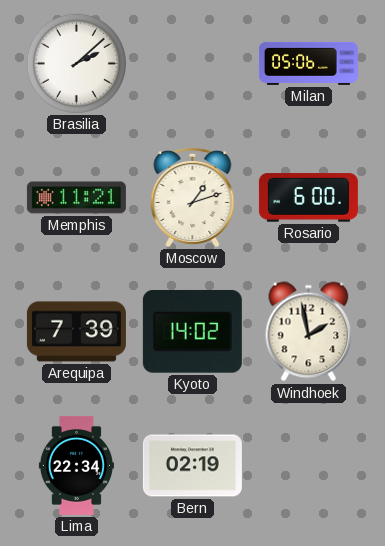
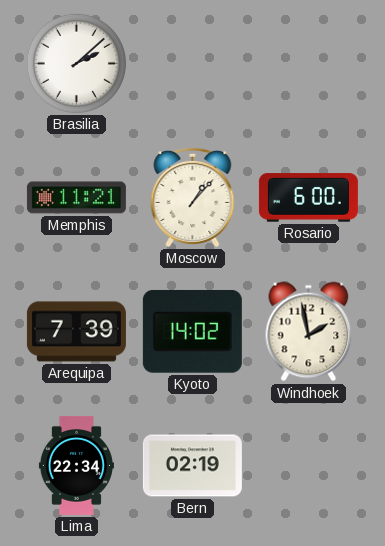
Milan: 05:06 -> none (308, 63)
Moscow: 1:12 -> 1:07 (193, 197)
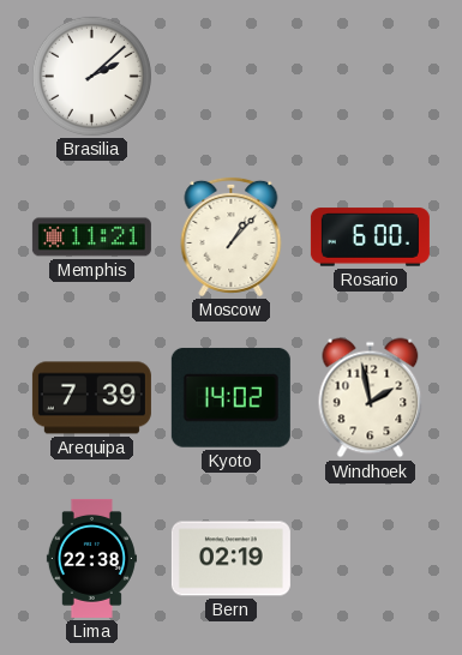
Lima: 22:34 -> 22:38 (91, 558)
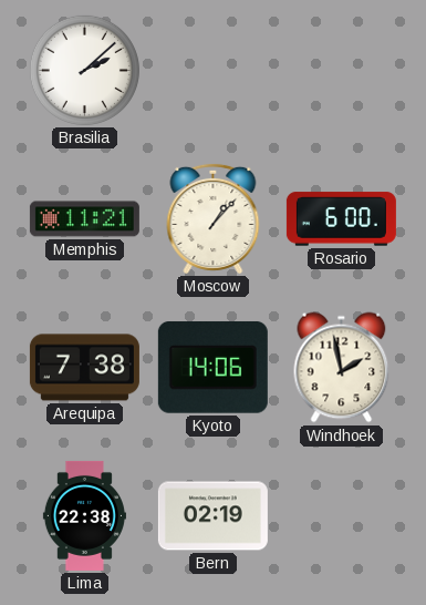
Arequipa: 7:39 -> 7:38 (84, 368)
Kyoto: 14:02 -> 14:06 (212, 367)
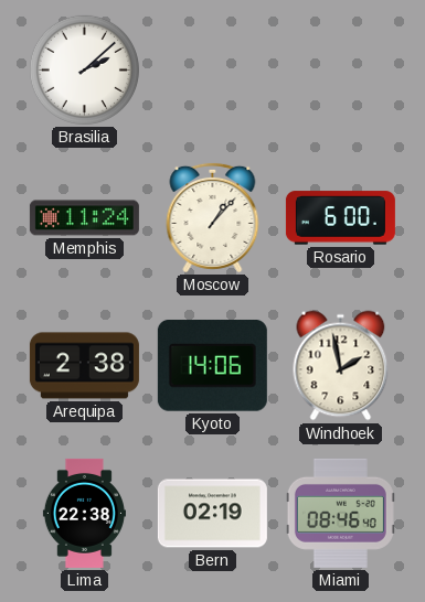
Memphis: 11:21 -> 11:24 (84, 218)
Arequipa: 7:38 -> 2:38 (84, 366)
Miami: none -> 08:46 (340, 513)
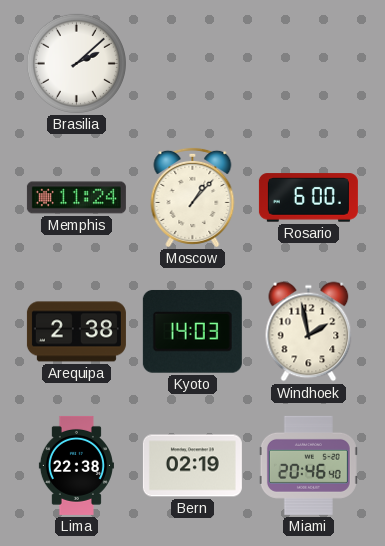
Kyoto: 14:06 -> 14:03 (192, 331)
Miami: 08:46 -> 20:46 (308, 465)
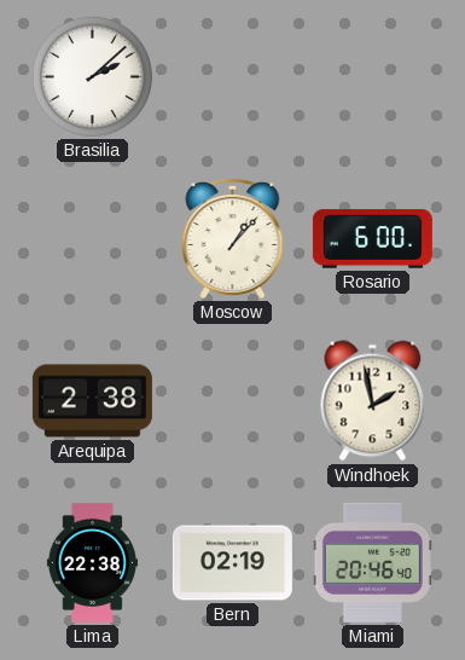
Memphis: 11:24 -> none (76, 198)
Kyoto: 14:03 -> none (192, 331)
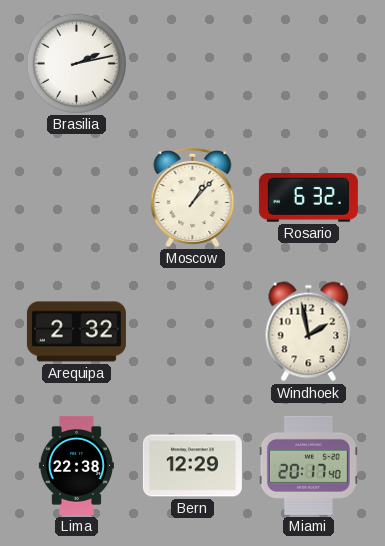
Brasilia: 2:08 -> 2:13 (76, 63)
Rosario: 6:00 -> 6:32 (308, 198)
Arequipa: 2:38 -> 2:32 (76, 332)
Bern: 02:19 -> 12:29 (192, 466)
Miami: 20:46 -> 20:17 (308, 465)
